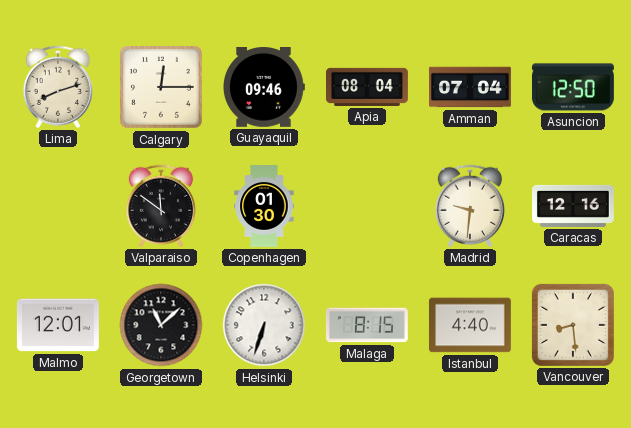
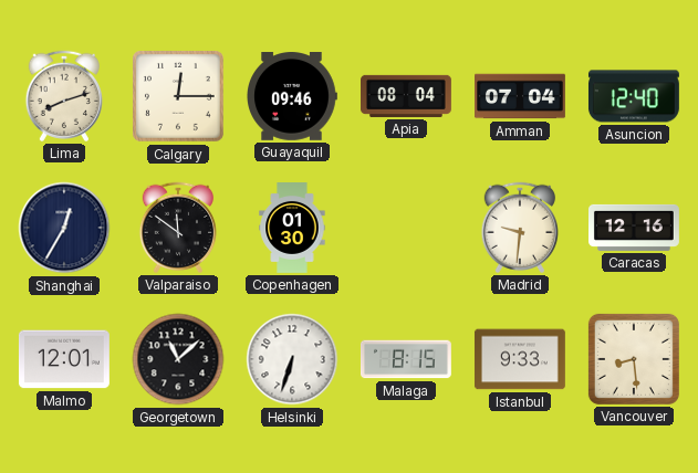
Asuncion: 12:50 -> 12:40 (634, 96)
Shanghai: none -> 12:35 (64, 228)
Istanbul: 4:40 -> 9:33 (520, 359)
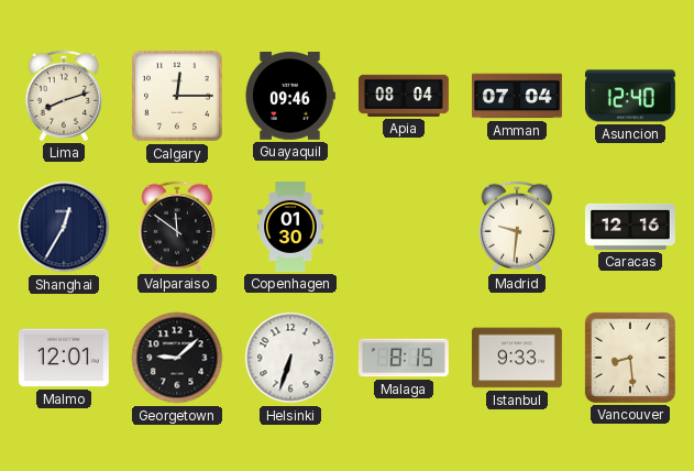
Georgetown: 11:08 -> 9:08 (177, 358)
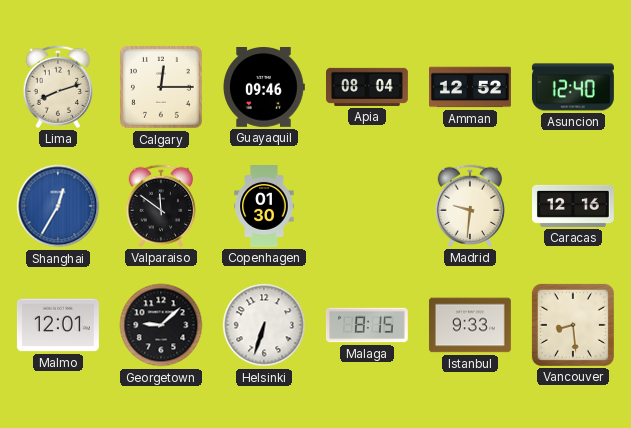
Amman: 07:04 -> 12:52 (471, 87)
Shanghai dial: navy -> blue (58, 206)
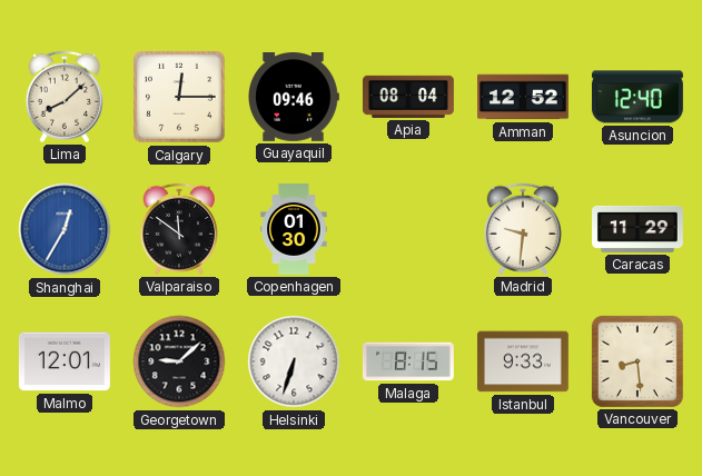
Lima: 8:12 -> 8:08 (63, 97)
Caracas: 12:16 -> 11:29 (639, 229)
